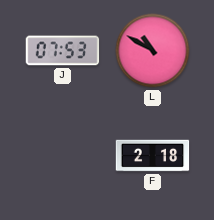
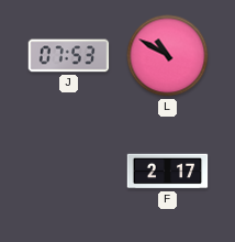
F: 2:18 -> 2:17 (168, 172)
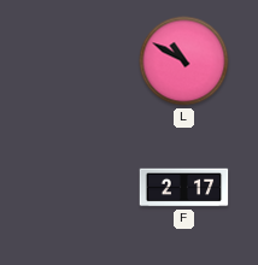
J: 07:53 -> none (69, 56)
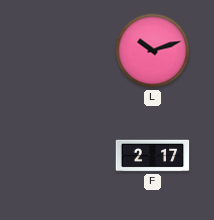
L: 10:50 -> 10:12 (153, 51)
